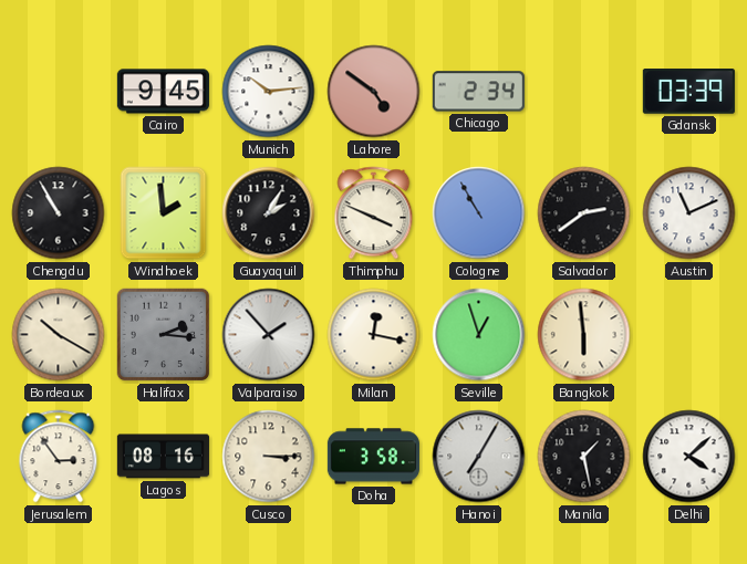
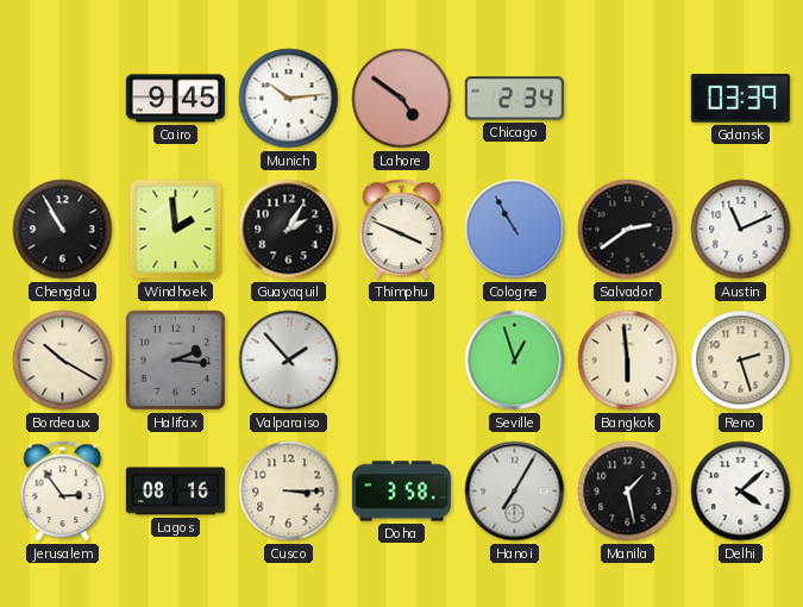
Milan: 12:17 -> none (374, 335)
Reno: none -> 2:27 (741, 361)
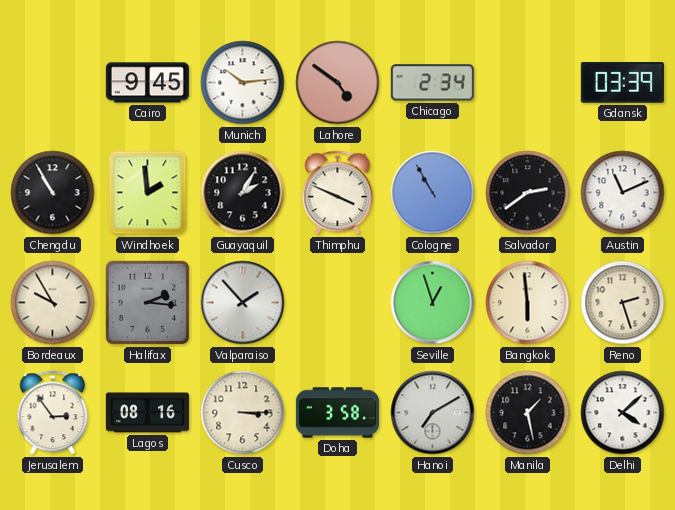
Bordeaux: 10:20 -> 9:55 (53, 303)
Hanoi: 7:05 -> 7:10 (433, 413)
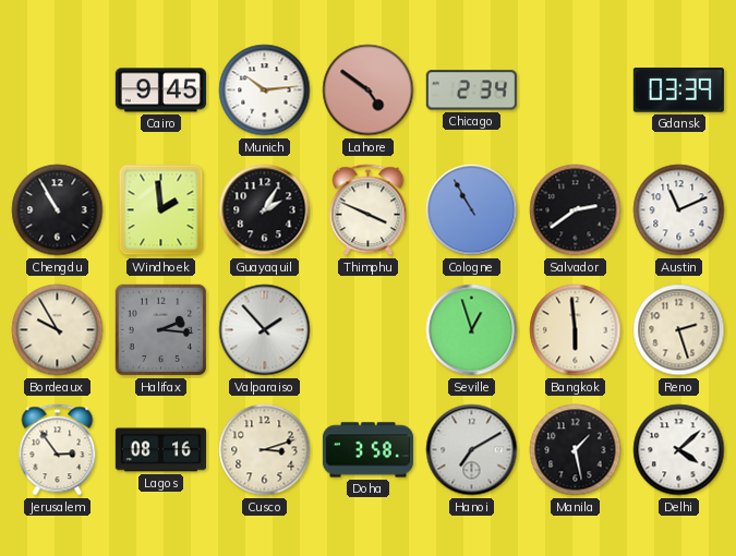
Cusco: 3:15 -> 3:12 (265, 450)
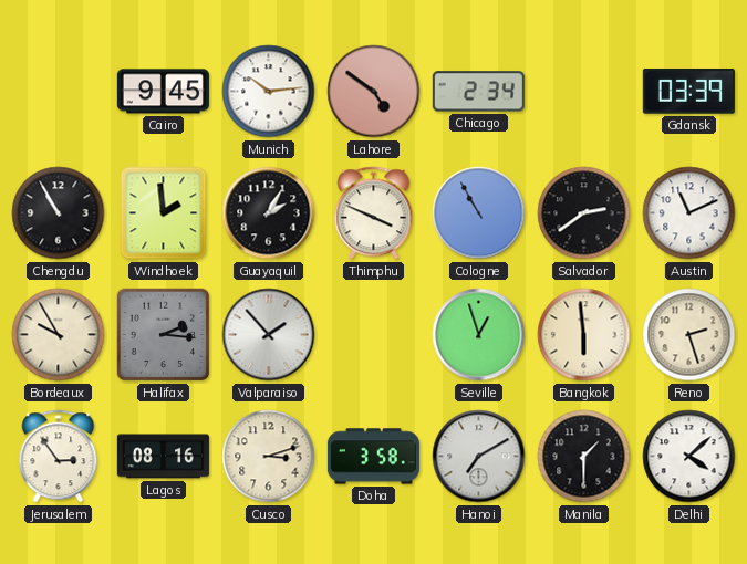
Manila: 1:28 -> 1:30 (584, 457)
